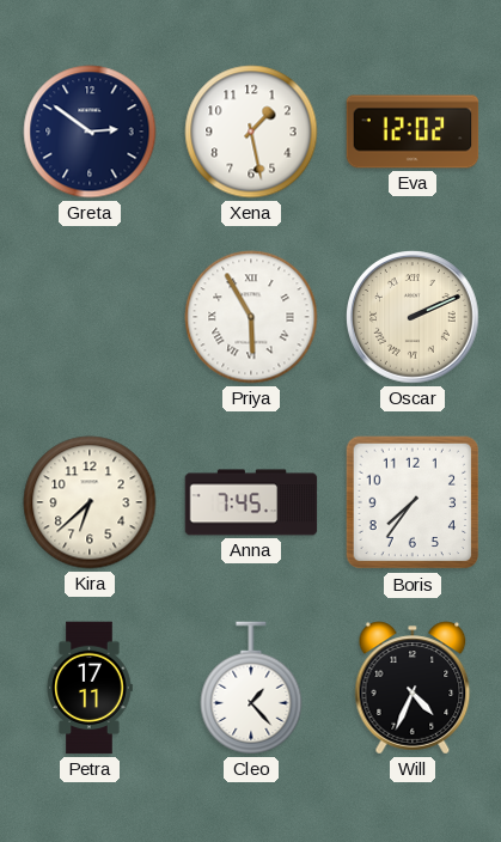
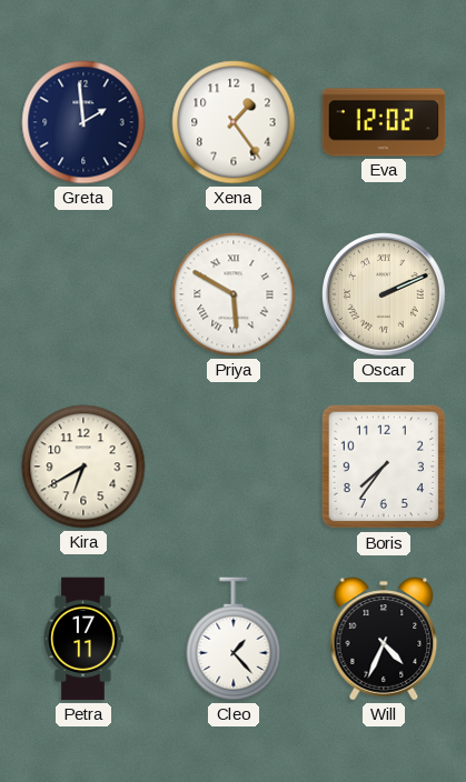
Greta: 2:51 -> 1:59 (83, 122)
Xena: 1:28 -> 1:24 (234, 122)
Priya: 5:55 -> 5:50 (234, 294)
Kira: 6:38 -> 6:40 (83, 467)
Anna: 7:45 -> none (251, 502)
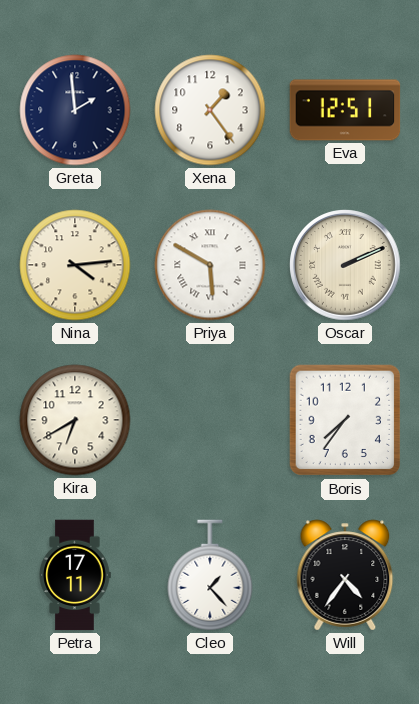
Eva: 12:02 -> 12:51 (345, 110)
Nina: none -> 4:14 (75, 265)
Will: 4:34 -> 4:36 (345, 575)
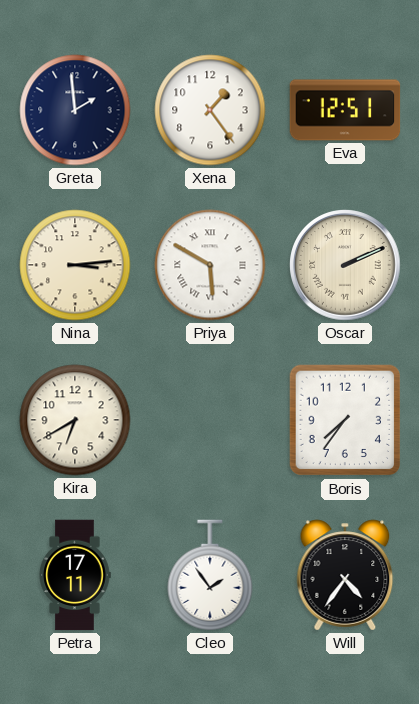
Nina: 4:14 -> 3:14 (75, 265)
Cleo: 1:23 -> 1:54 (210, 575)
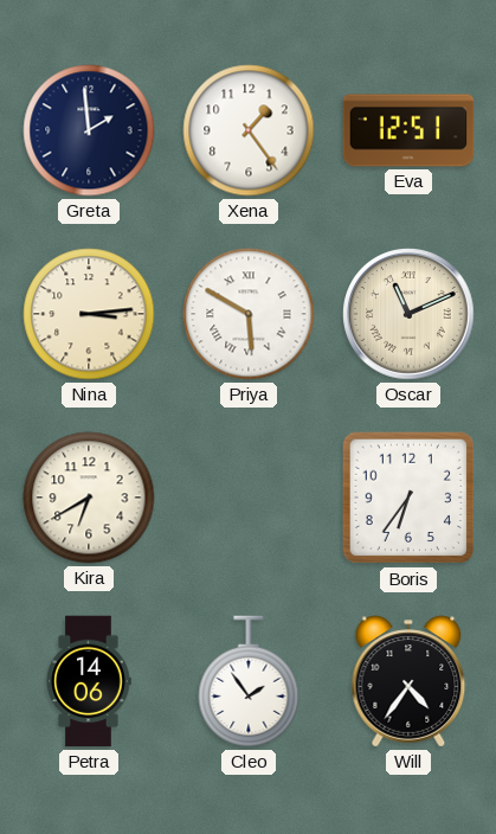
Oscar: 2:11 -> 11:11 (410, 315)
Boris: 7:36 -> 6:36 (408, 498)
Petra: 17:11 -> 14:06 (89, 681)
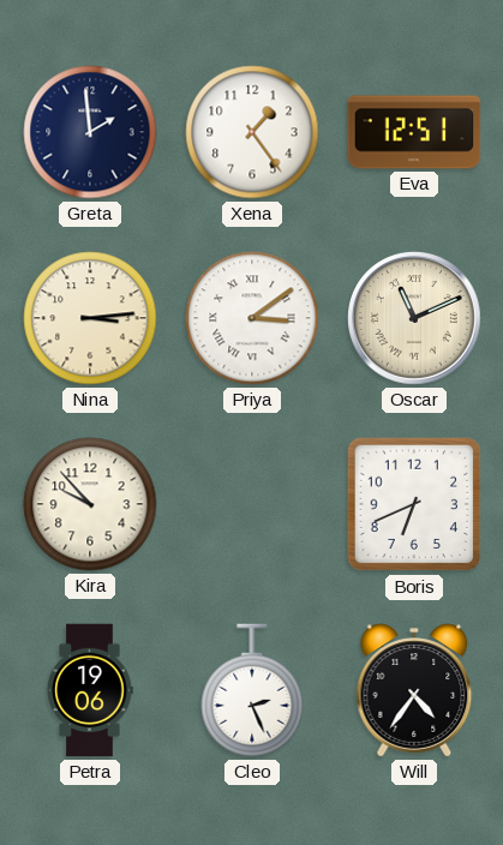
Priya: 5:50 -> 3:09 (252, 318)
Kira: 6:40 -> 9:53 (90, 504)
Boris: 6:36 -> 6:41 (414, 504)
Petra: 14:06 -> 19:06 (90, 690)
Cleo: 1:54 -> 2:26 (252, 690)
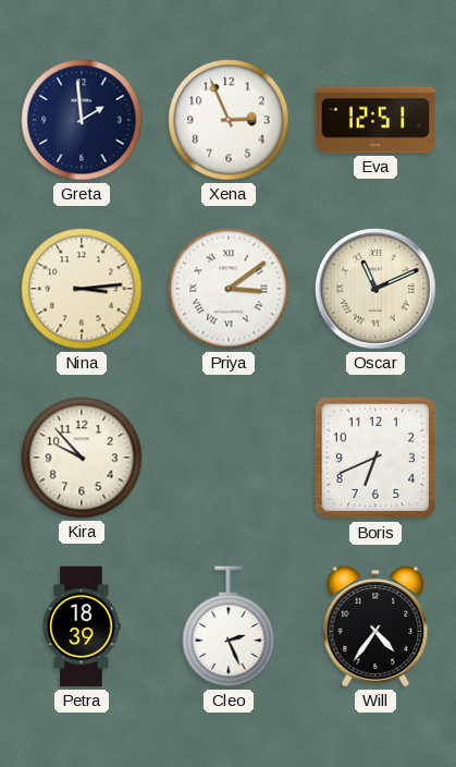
Xena: 1:24 -> 2:56 (229, 120)
Petra: 19:06 -> 18:39 (82, 626)
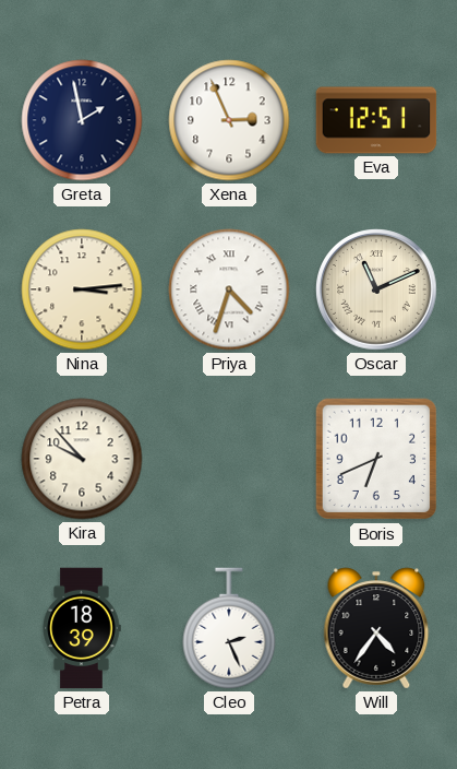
Greta: 1:59 -> 1:58 (82, 120)
Priya: 3:09 -> 4:33 (229, 289)
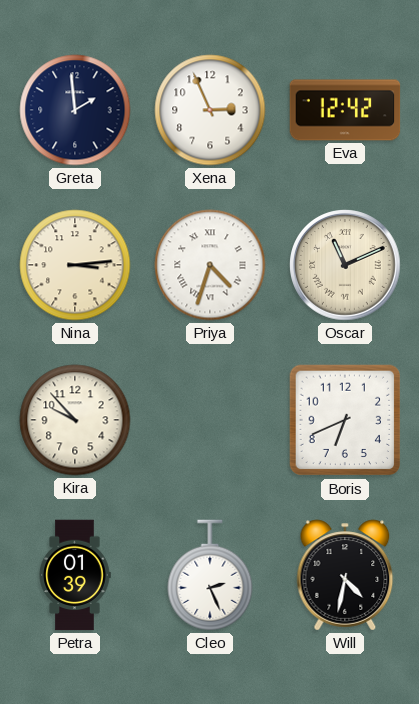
Greta: 1:58 -> 1:59 (75, 110)
Eva: 12:51 -> 12:42 (345, 110)
Petra: 18:39 -> 01:39 (75, 575)
Will: 4:36 -> 4:32 (345, 575)
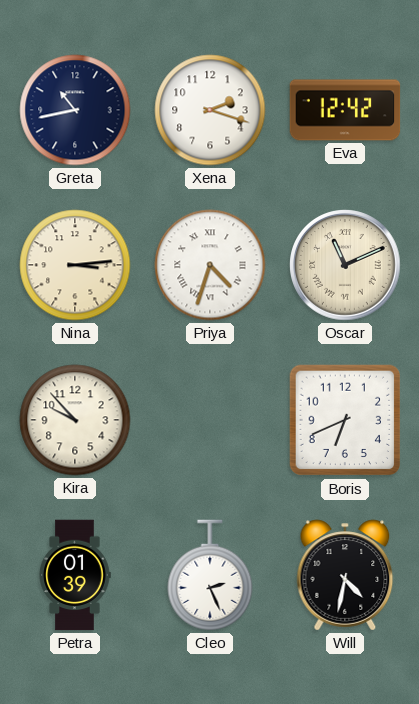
Greta: 1:59 -> 10:43 (75, 110)
Xena: 2:56 -> 2:18 (210, 110)
